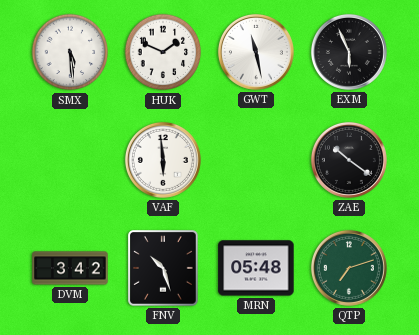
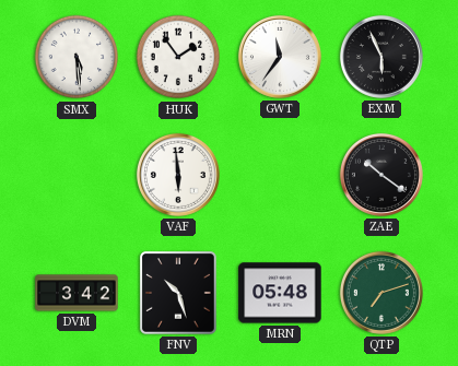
HUK: 1:49 -> 1:54 (178, 57)
GWT: 11:28 -> 11:36 (280, 57)
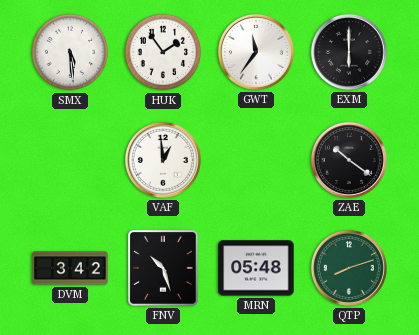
EXM: 5:56 -> 6:00 (349, 52)
VAF: 5:59 -> 12:59 (163, 160)
QTP: 7:12 -> 8:12 (349, 268)
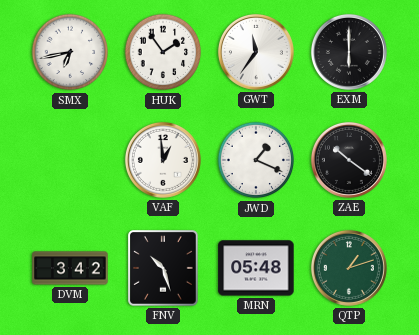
SMX: 5:29 -> 6:43 (70, 52)
JWD: none -> 1:19 (256, 160)
QTP: 8:12 -> 1:12 (349, 268)
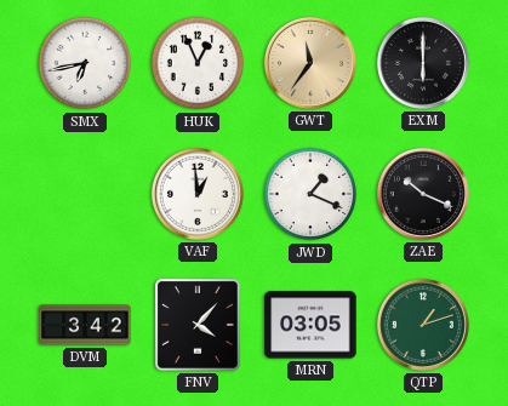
HUK: 1:54 -> 12:56 (198, 63)
GWT dial: white -> champagne (310, 63)
ZAE: 10:21 -> 10:19 (423, 194)
FNV: 10:27 -> 4:07 (199, 326)
MRN: 05:48 -> 03:05 (310, 325)
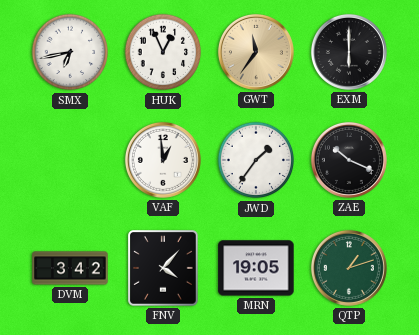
JWD: 1:19 -> 1:36 (256, 160)
MRN: 03:05 -> 19:05 (256, 268)
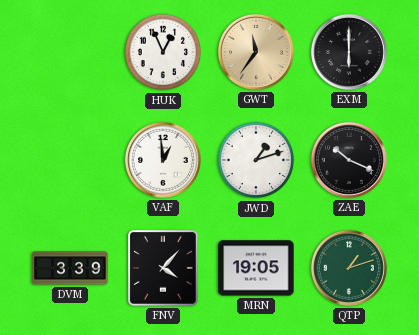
SMX: 6:43 -> none (70, 52)
JWD: 1:36 -> 1:12 (256, 160)
DVM: 3:42 -> 3:39 (70, 268)
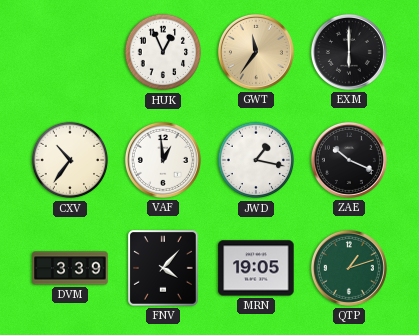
CXV: none -> 10:36 (70, 160)
JWD: 1:12 -> 1:17 (256, 160)
